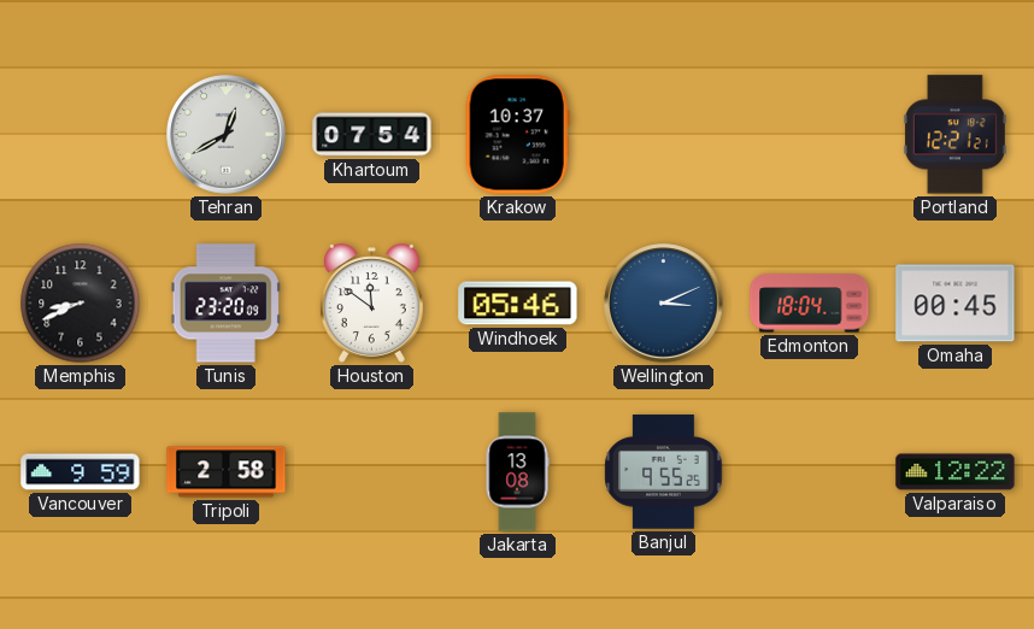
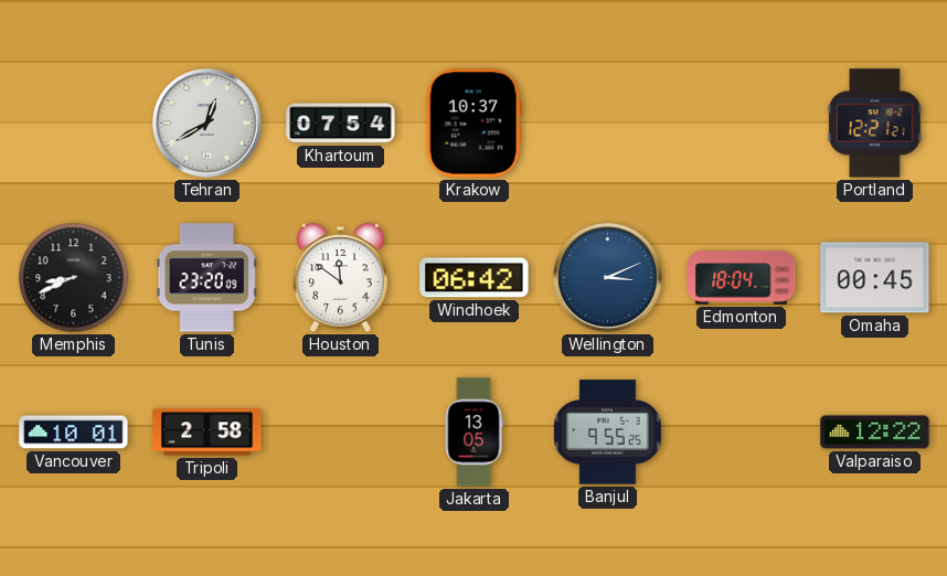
Windhoek: 05:46 -> 06:42 (475, 278)
Vancouver: 9:59 -> 10:01 (74, 433)
Jakarta: 13:08 -> 13:05 (474, 433)
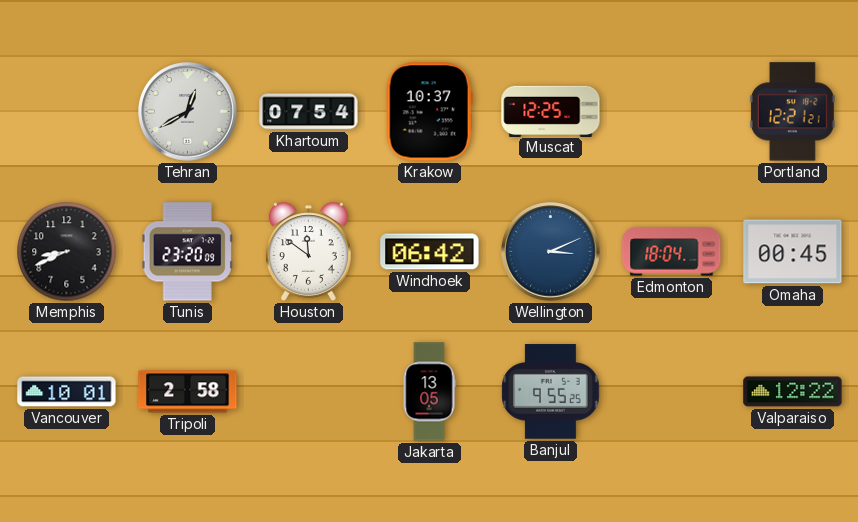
Muscat: none -> 12:25 (551, 111)
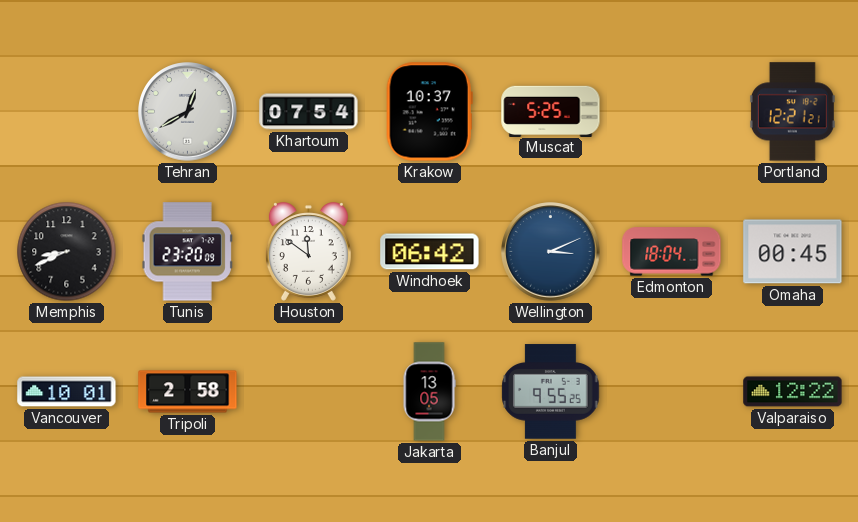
Muscat: 12:25 -> 5:25 (551, 111)
